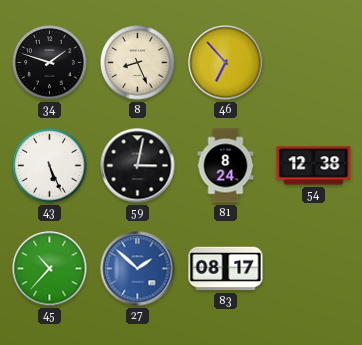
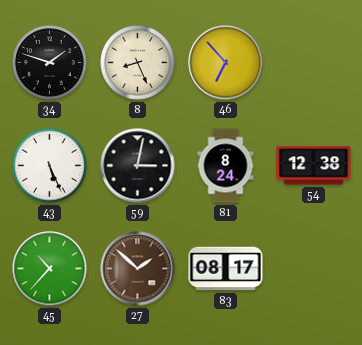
27 dial: blue -> brown (138, 269)
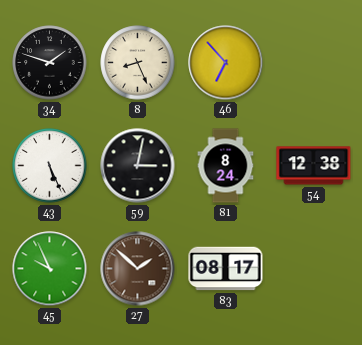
45: 10:37 -> 9:56 (50, 269)
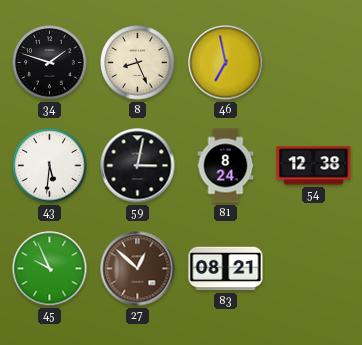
46: 6:53 -> 6:58 (226, 63)
43: 5:26 -> 5:31 (50, 166)
27: 1:52 -> 12:52 (138, 269)
83: 08:17 -> 08:21 (226, 269)
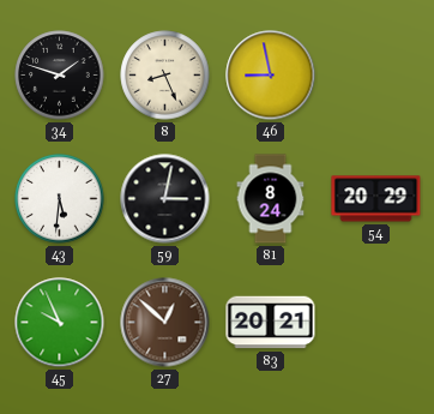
46: 6:58 -> 8:58 (271, 76)
54: 12:38 -> 20:29 (376, 199)
83: 08:21 -> 20:21 (271, 323)
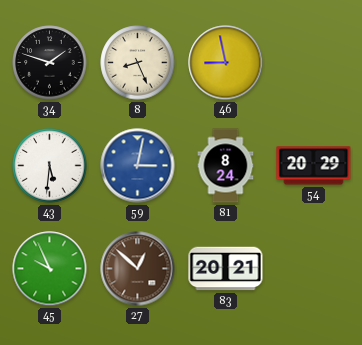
59 dial: black -> blue (138, 166)
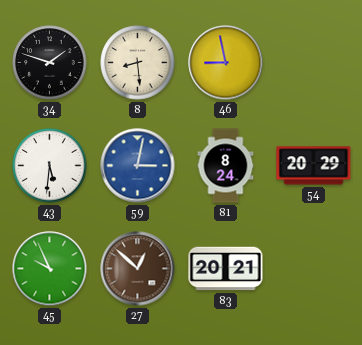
8: 8:26 -> 8:29 (138, 63)
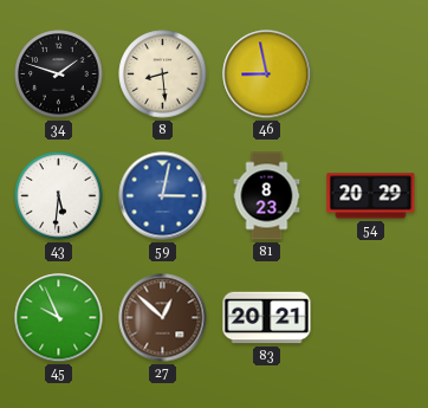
81: 8:24 -> 8:23 (267, 196)
